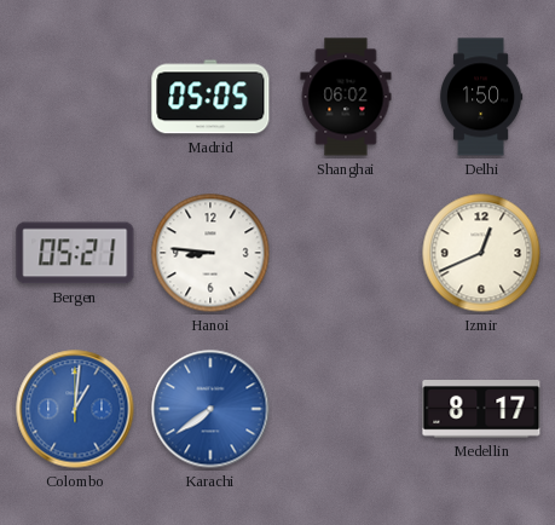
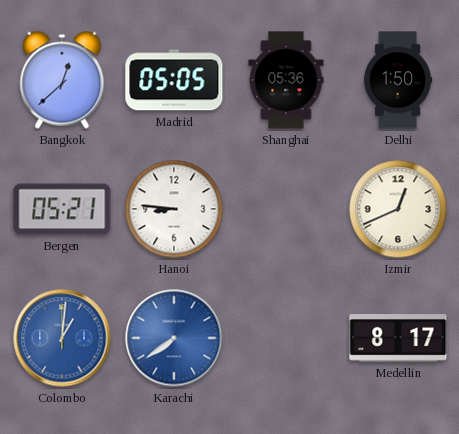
Bangkok: none -> 12:38 (62, 80)
Shanghai: 06:02 -> 05:36 (286, 80)
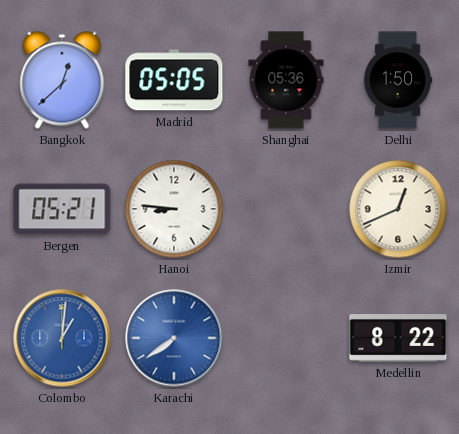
Medellin: 8:17 -> 8:22 (398, 339)
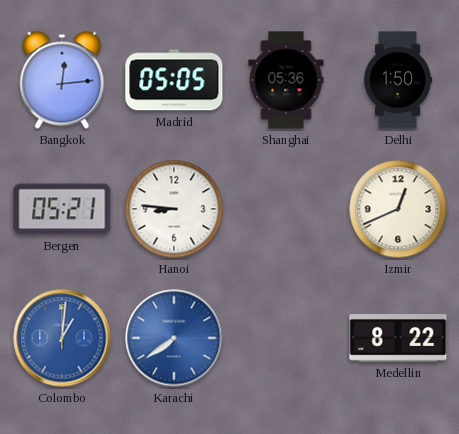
Bangkok: 12:38 -> 12:14 (62, 80)
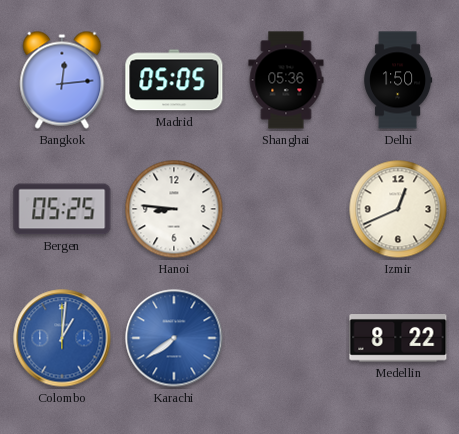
Bergen: 05:21 -> 05:25 (62, 209)
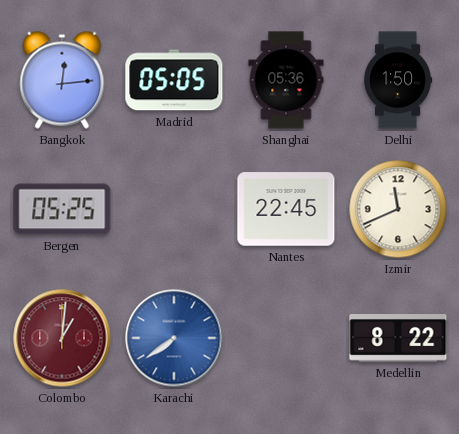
Hanoi: 8:46 -> none (174, 209)
Nantes: none -> 22:45 (286, 209)
Izmir: 12:41 -> 11:41 (398, 209)
Colombo dial: blue -> burgundy (62, 338)
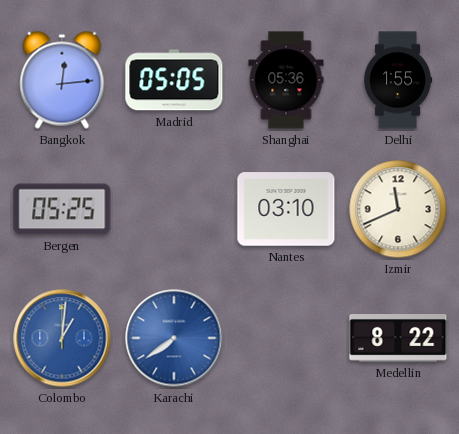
Delhi: 1:50 -> 1:55 (398, 80)
Nantes: 22:45 -> 03:10 (286, 209)
Colombo dial: burgundy -> blue (62, 338)
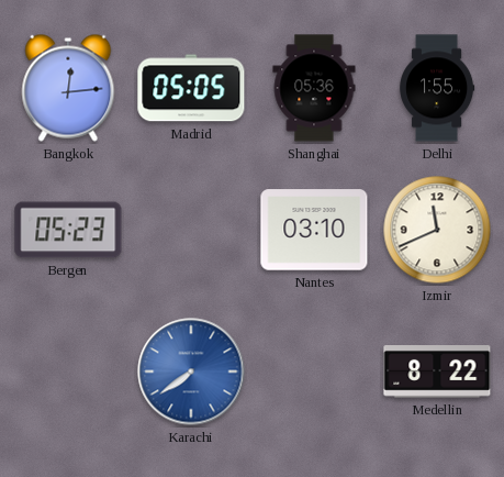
Bergen: 05:25 -> 05:23 (68, 230)
Colombo: 1:01 -> none (62, 338)
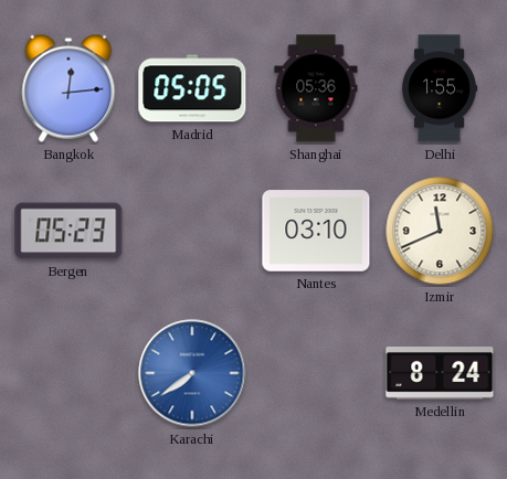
Medellin: 8:22 -> 8:24 (440, 374)
